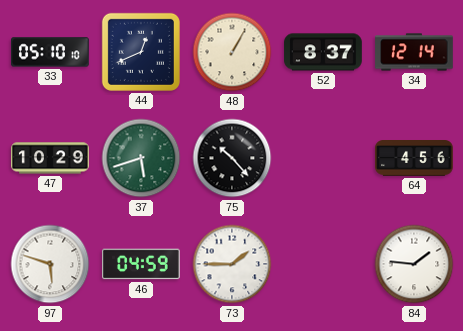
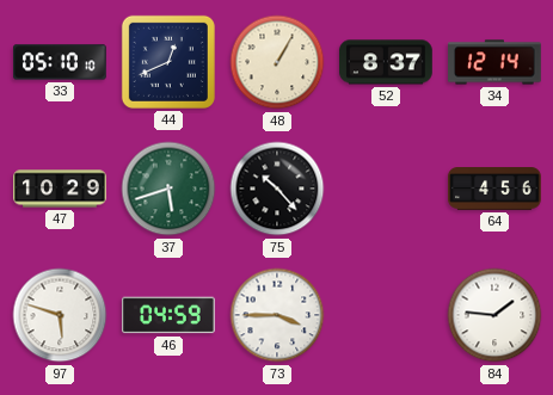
73: 1:45 -> 3:45 (277, 315)
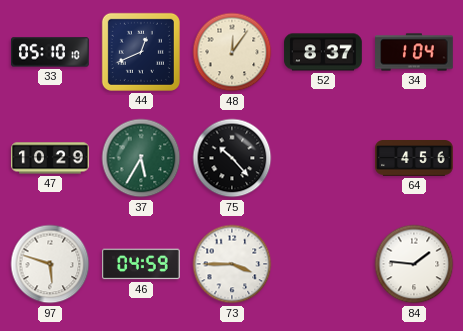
48: 1:05 -> 12:06 (232, 52)
34: 12:14 -> 1:04 (414, 52)
37: 5:42 -> 5:35 (141, 158)
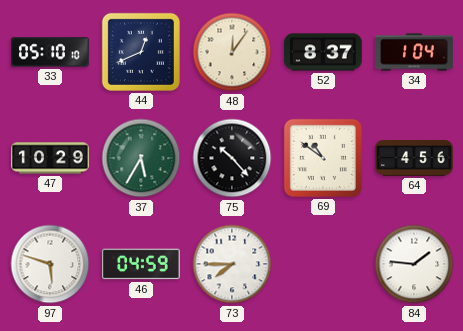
69: none -> 10:51 (323, 158)
73: 3:45 -> 7:45 (232, 264)
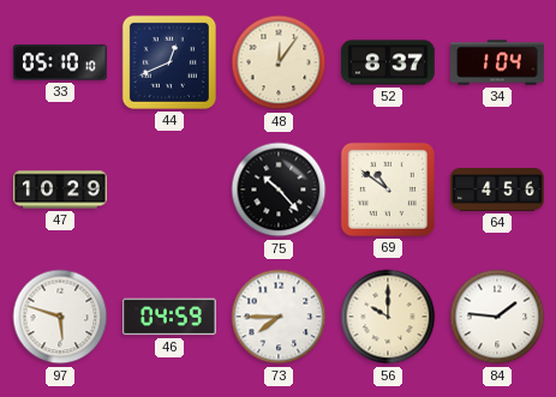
37: 5:35 -> none (141, 158)
56: none -> 10:00 (388, 317)
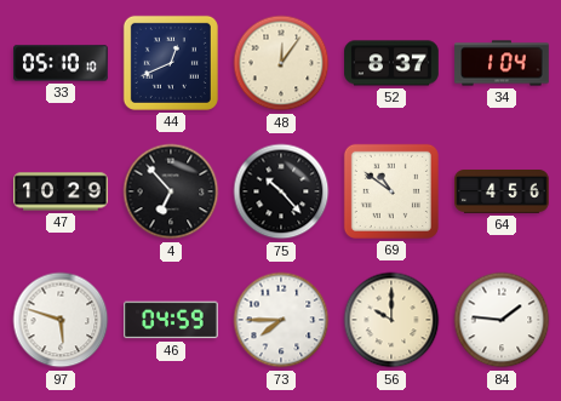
4: none -> 6:53 (171, 191)
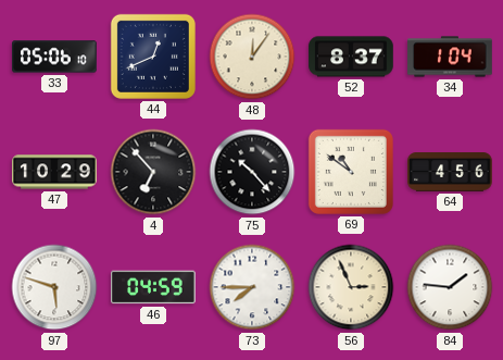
33: 05:10 -> 05:06 (55, 57)
56: 10:00 -> 2:56 (351, 287)
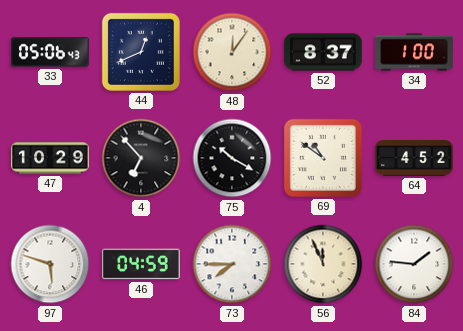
33: 05:06:10 -> 05:06:43 (51, 52)
34: 1:04 -> 1:00 (414, 52)
75: 10:23 -> 10:20 (232, 158)
64: 4:56 -> 4:52 (414, 159)
56: 2:56 -> 11:56 (323, 264)
